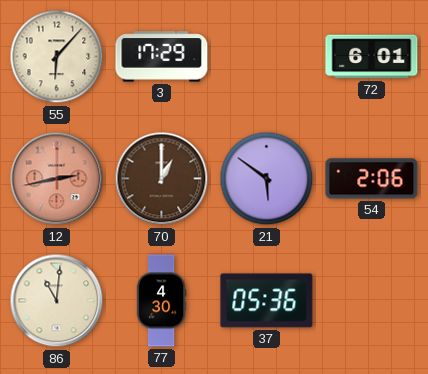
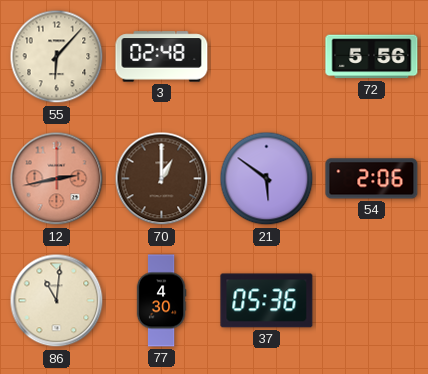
3: 17:29 -> 02:48 (162, 57)
72: 6:01 -> 5:56 (372, 57)
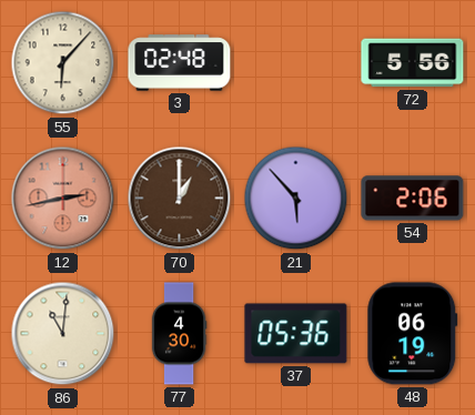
21: 5:51 -> 5:53 (296, 199)
48: none -> 06:19 (413, 334)
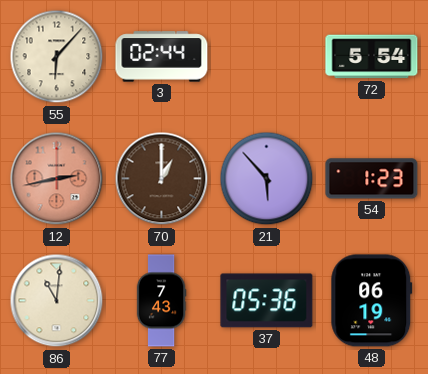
3: 02:48 -> 02:44 (162, 57)
72: 5:56 -> 5:54 (372, 57)
54: 2:06 -> 1:23 (372, 179)
77: 4:30 -> 7:43 (161, 301)
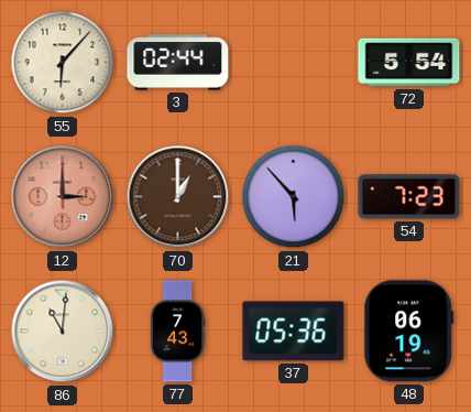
12: 2:43 -> 3:00 (63, 197)
54: 1:23 -> 7:23 (409, 197)
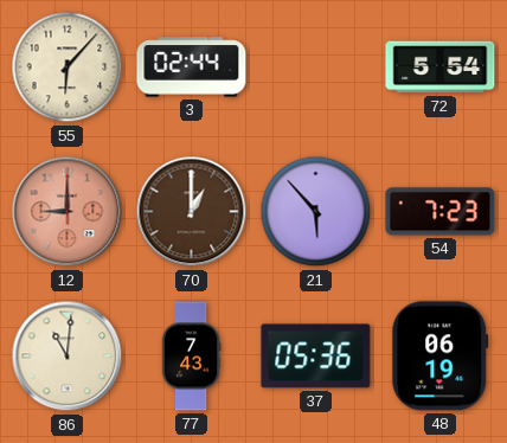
12: 3:00 -> 9:00 (68, 212)
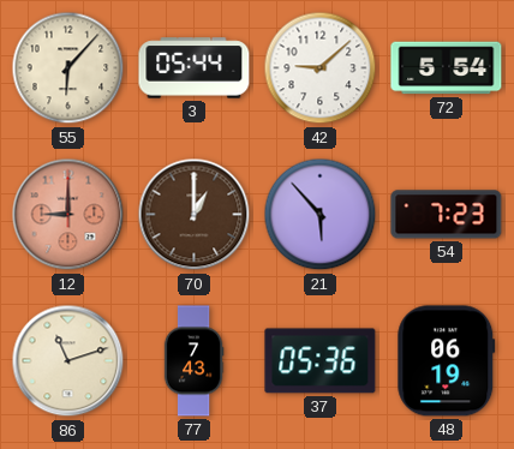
3: 02:44 -> 05:44 (195, 68)
42: none -> 9:08 (321, 68)
86: 11:01 -> 11:12 (68, 361)
